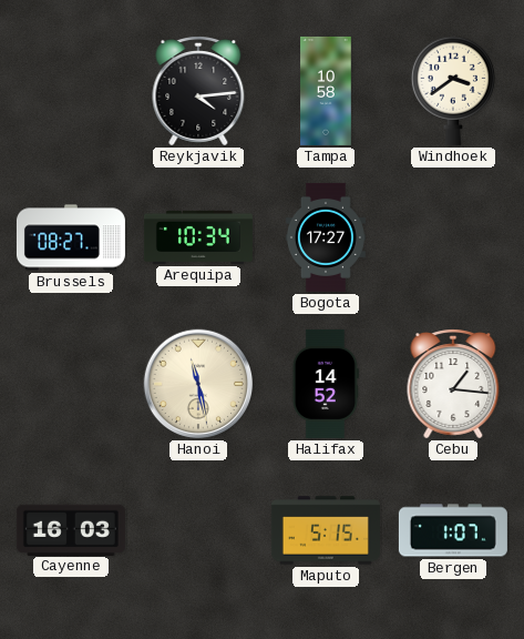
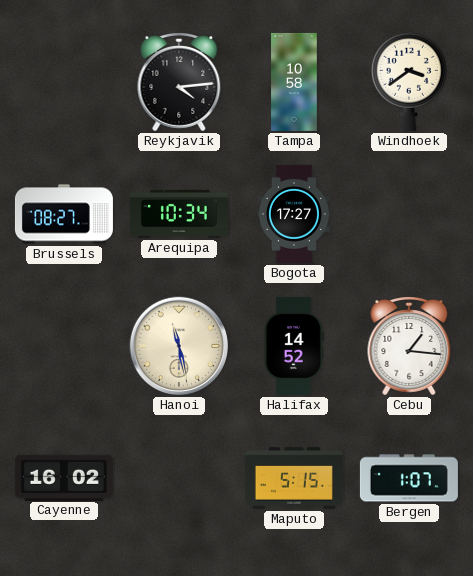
Cayenne: 16:03 -> 16:02 (64, 477)
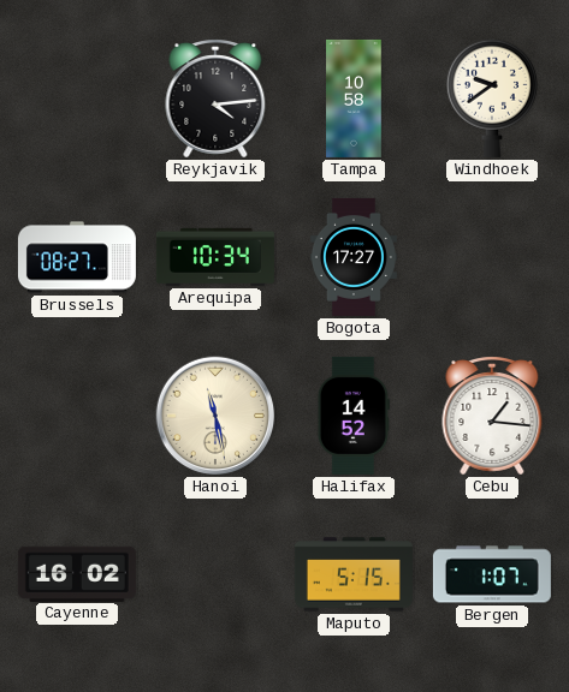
Windhoek: 3:39 -> 9:39 (492, 99)
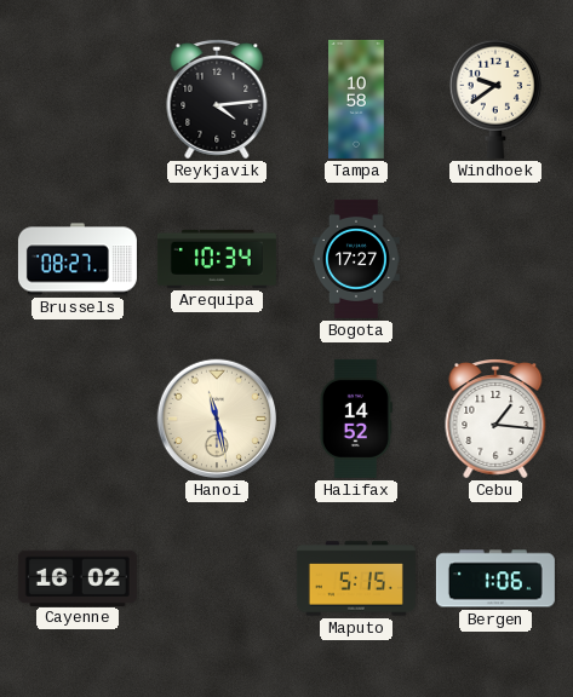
Bergen: 1:07 -> 1:06 (495, 578)
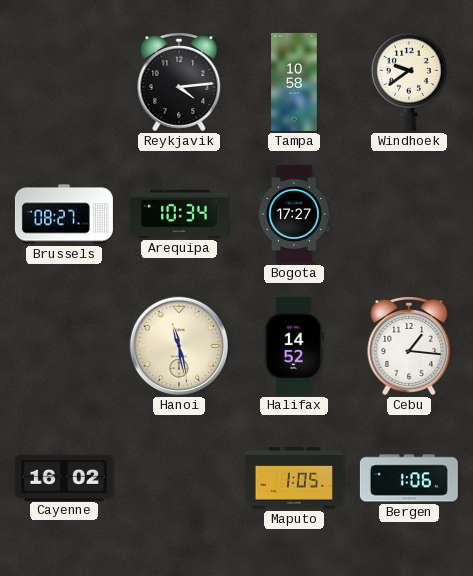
Maputo: 5:15 -> 1:05 (294, 478)
